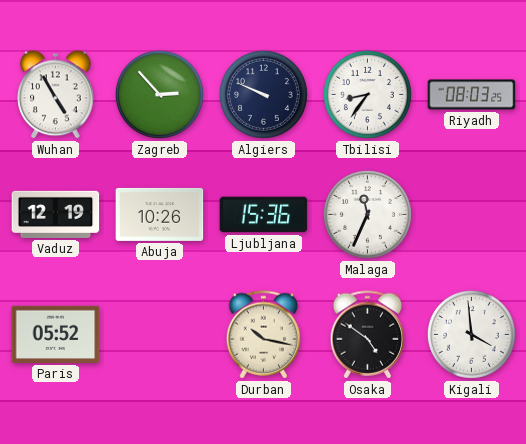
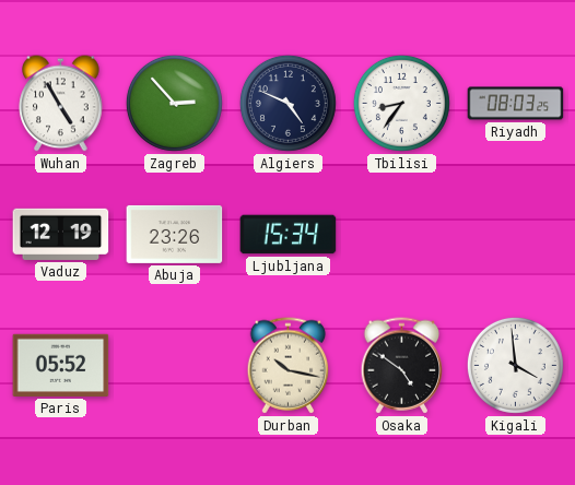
Algiers: 9:49 -> 4:49 (287, 103)
Abuja: 10:26 -> 23:26 (175, 234)
Ljubljana: 15:36 -> 15:34 (289, 235)
Malaga: 11:34 -> none (367, 214)
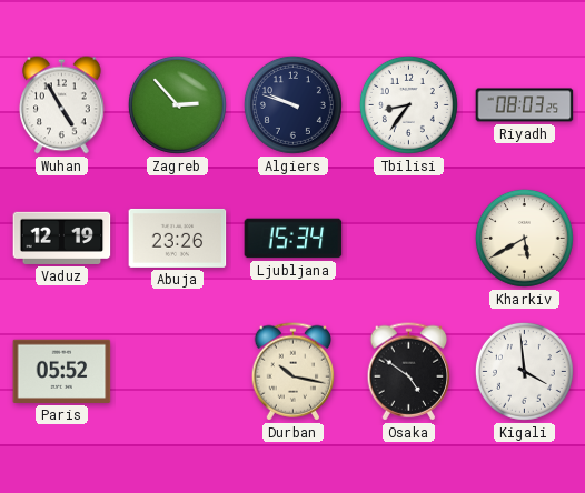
Algiers: 4:49 -> 9:48 (292, 104)
Kharkiv: none -> 5:40 (524, 238)
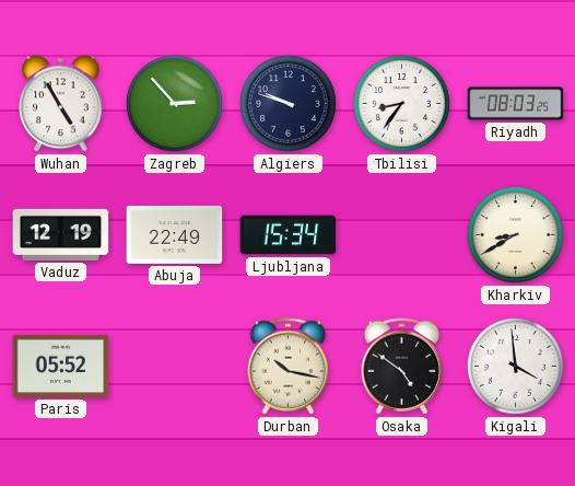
Abuja: 23:26 -> 22:49 (175, 234)
Kharkiv: 5:40 -> 8:40 (515, 234)
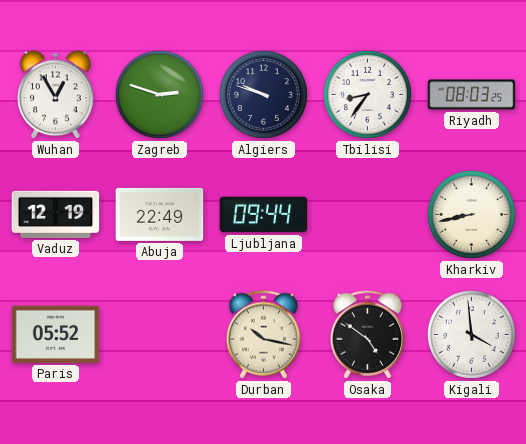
Wuhan: 4:55 -> 12:55 (56, 95)
Zagreb: 2:53 -> 2:48 (159, 94)
Ljubljana: 15:34 -> 09:44 (264, 215)
Kharkiv: 8:40 -> 8:43 (471, 214)
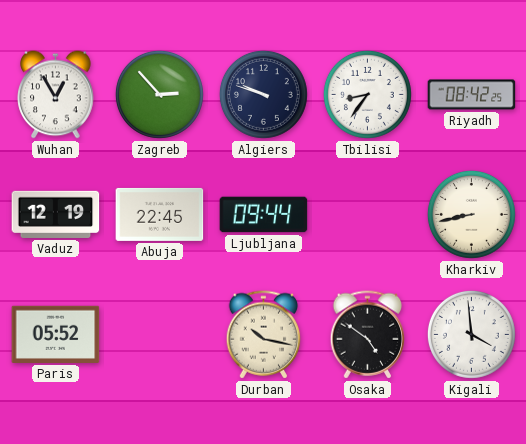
Zagreb: 2:48 -> 2:53 (159, 94)
Riyadh: 08:03 -> 08:42 (472, 95)
Abuja: 22:49 -> 22:45 (160, 214)
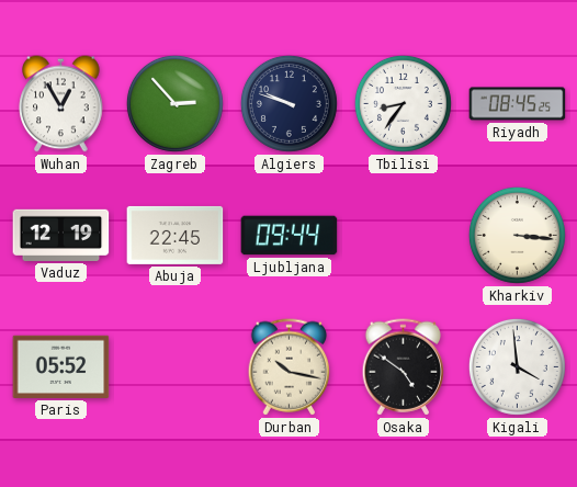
Riyadh: 08:42 -> 08:45 (518, 104)
Kharkiv: 8:43 -> 3:16 (517, 235)
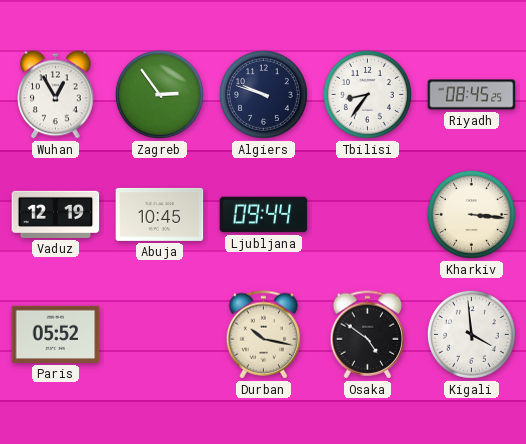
Zagreb: 2:53 -> 2:54 (159, 94)
Abuja: 22:45 -> 10:45 (160, 214)
